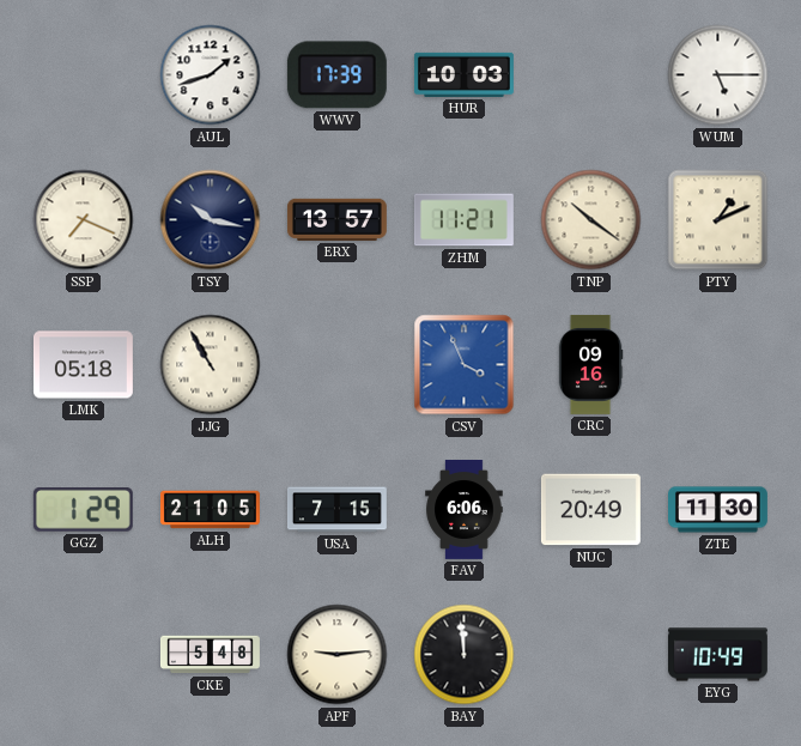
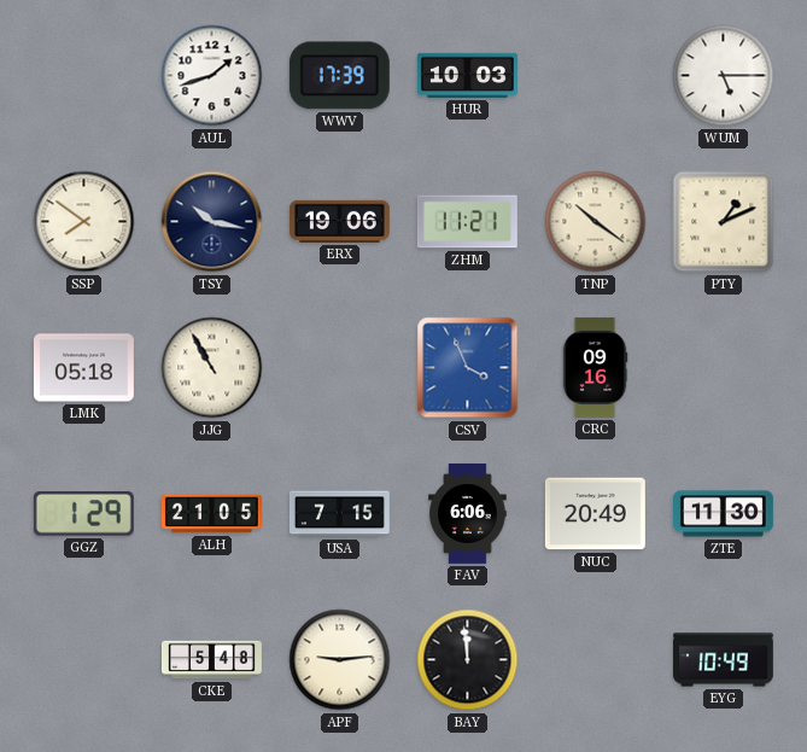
SSP: 7:19 -> 7:51 (84, 222)
ERX: 13:57 -> 19:06 (339, 221)
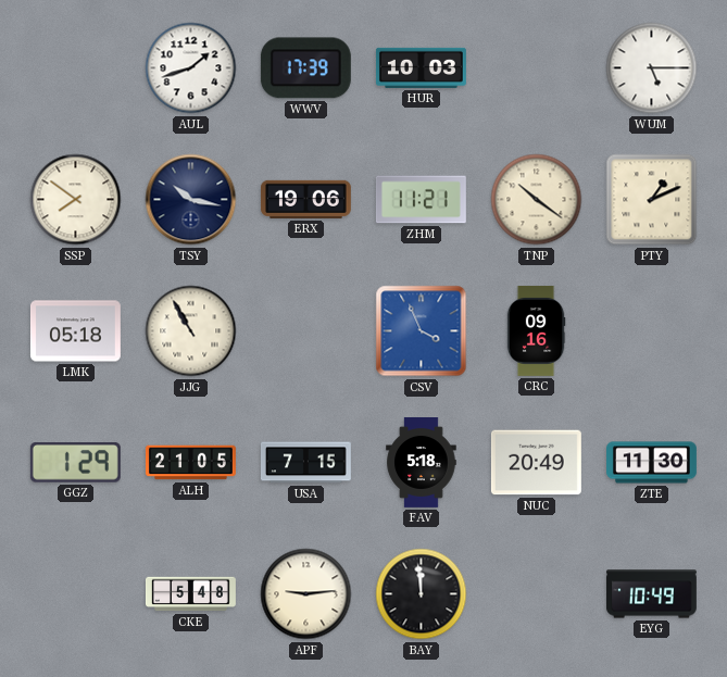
FAV: 6:06 -> 5:18 (422, 463)
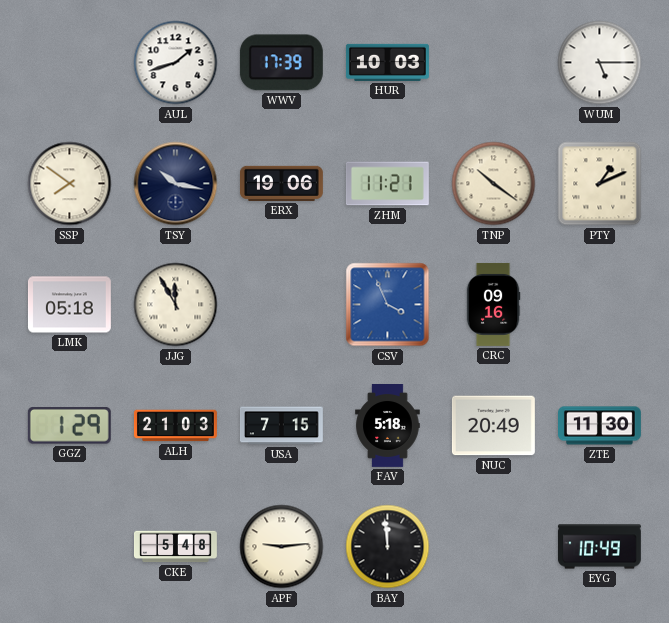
JJG: 10:55 -> 11:55 (176, 305)
ALH: 21:05 -> 21:03 (175, 426)
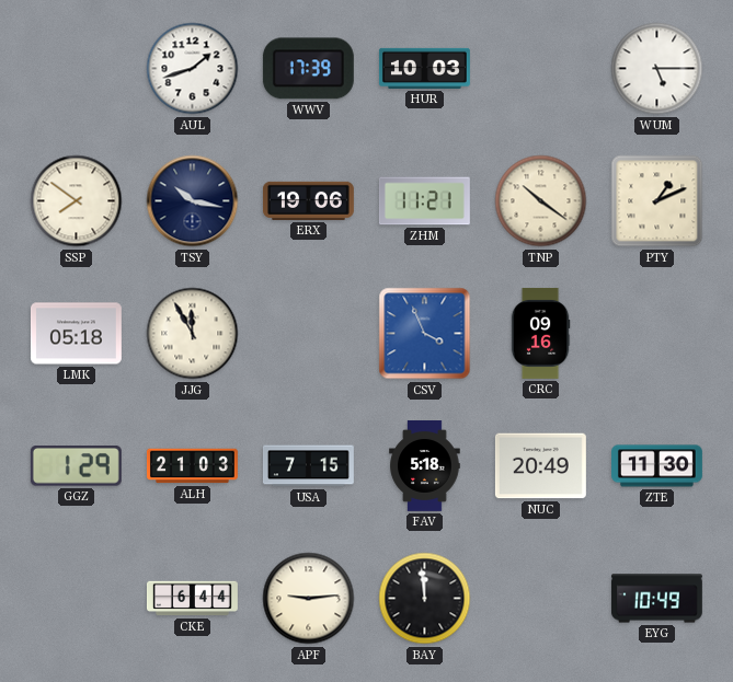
CKE: 5:48 -> 6:44 (193, 599)
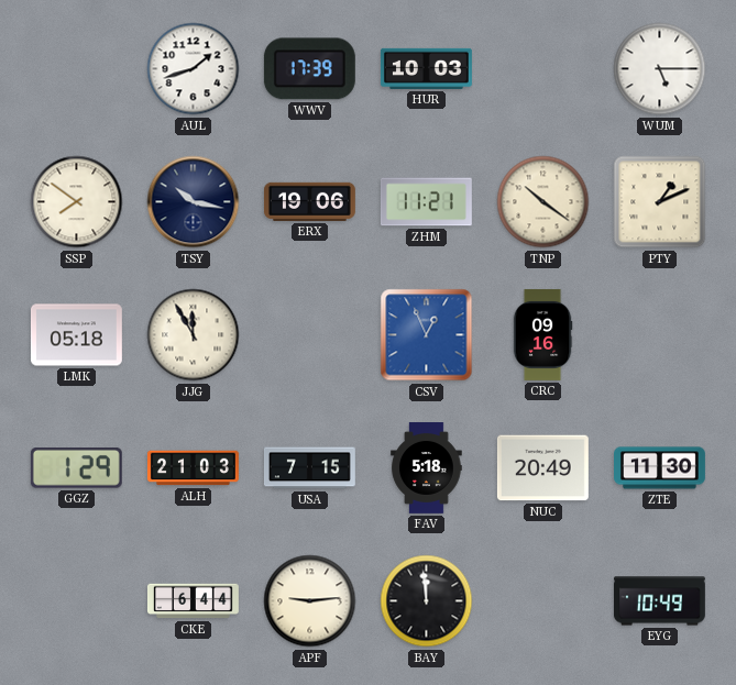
CSV: 3:56 -> 12:56 (427, 335)
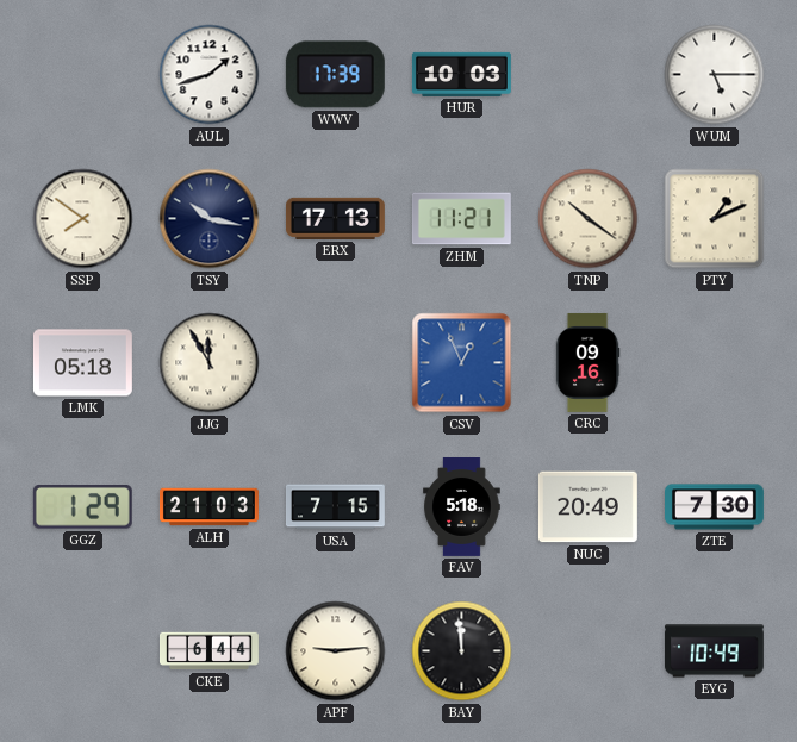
ERX: 19:06 -> 17:13 (335, 218)
ZTE: 11:30 -> 7:30 (715, 507)
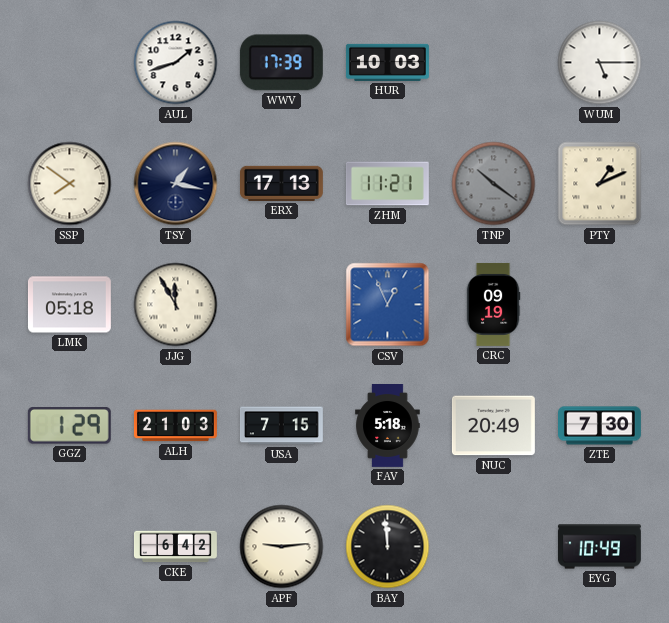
TSY: 10:17 -> 1:17 (176, 184)
TNP dial: cream -> grey (494, 184)
CRC: 09:16 -> 09:19 (493, 304)
CKE: 6:44 -> 6:42 (176, 547)
